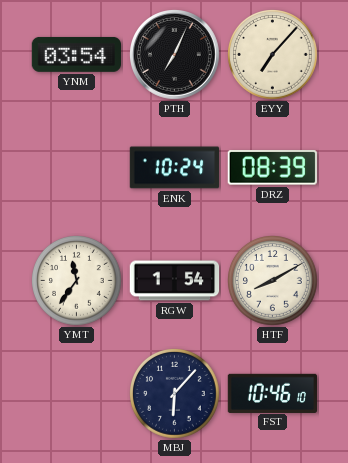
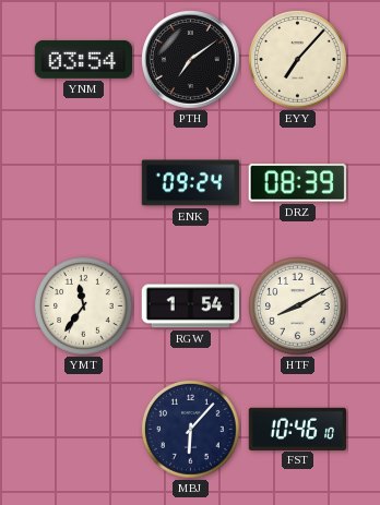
PTH: 7:04 -> 7:09 (191, 60)
ENK: 10:24 -> 09:24 (191, 183)
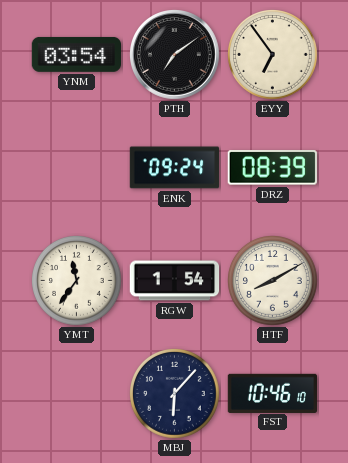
EYY: 7:07 -> 6:54 (273, 55)
